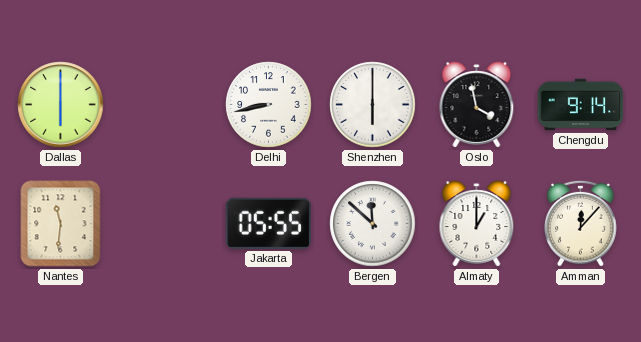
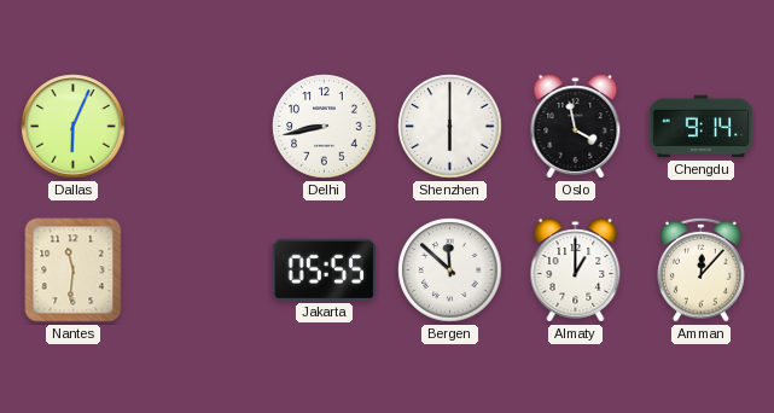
Dallas: 6:00 -> 6:04 (74, 127)
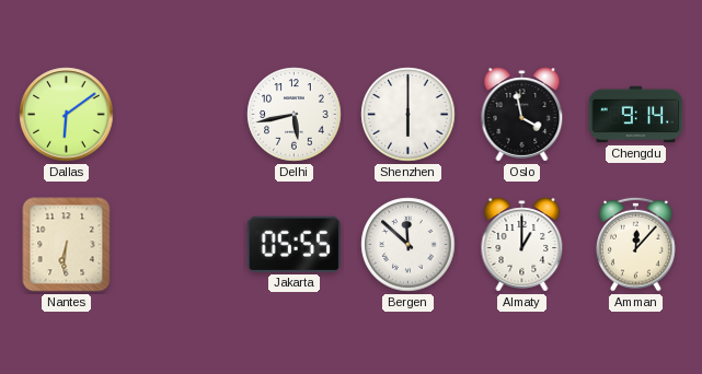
Dallas: 6:04 -> 6:09 (67, 115)
Delhi: 8:43 -> 5:43 (295, 115)
Nantes: 11:31 -> 6:31 (67, 245)
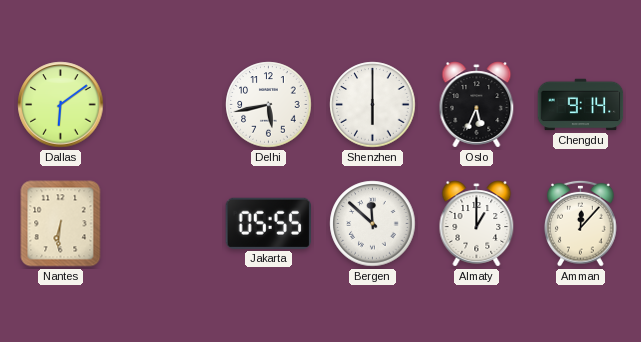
Oslo: 3:58 -> 5:34 (477, 105)
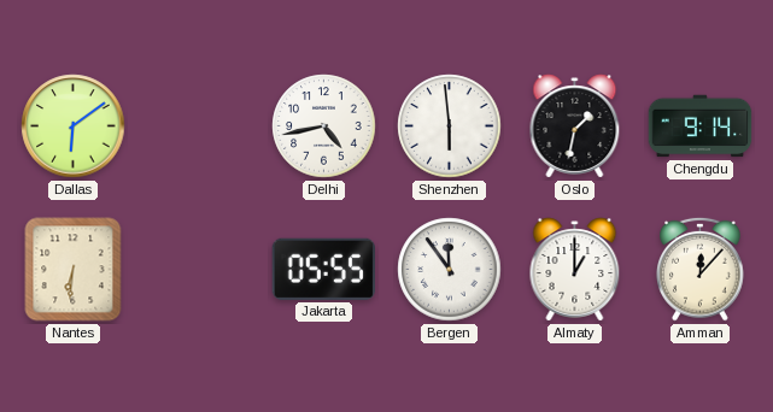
Delhi: 5:43 -> 4:43 (324, 126)
Shenzhen: 6:00 -> 5:59 (450, 126)
Oslo: 5:34 -> 1:32 (575, 126)
Bergen: 11:52 -> 11:54 (450, 270)
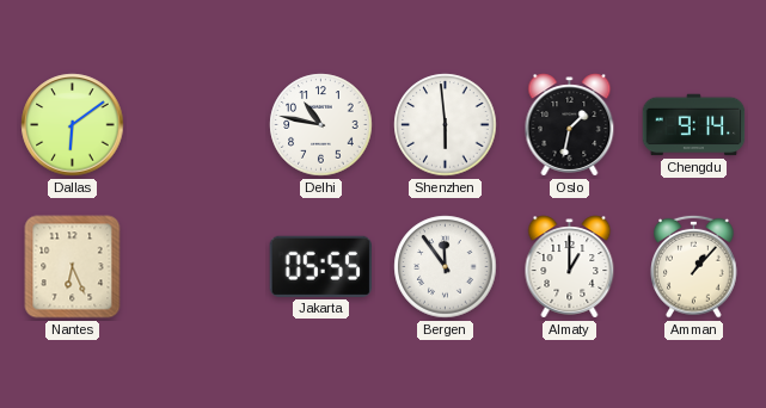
Delhi: 4:43 -> 10:47 (321, 125)
Nantes: 6:31 -> 6:26 (73, 267)
Amman: 12:07 -> 1:07 (694, 266)
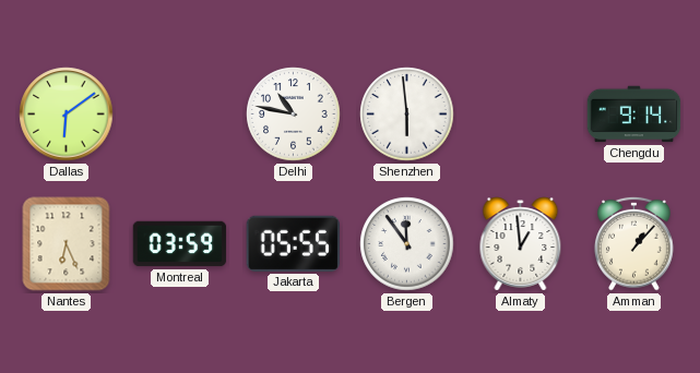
Oslo: 1:32 -> none (570, 125)
Montreal: none -> 03:59 (180, 244)
Almaty: 1:00 -> 12:59 (521, 244)
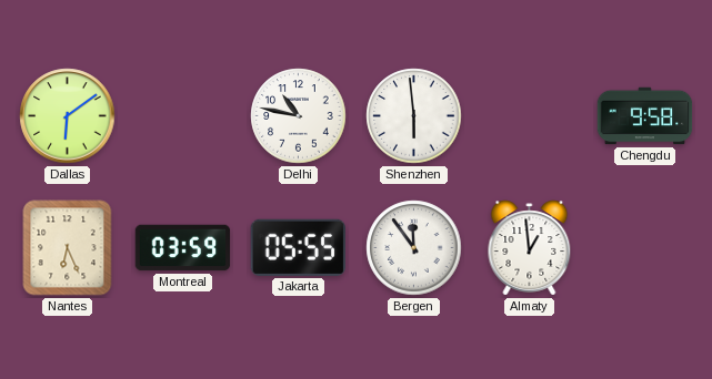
Chengdu: 9:14 -> 9:58 (645, 116)
Amman: 1:07 -> none (634, 243)
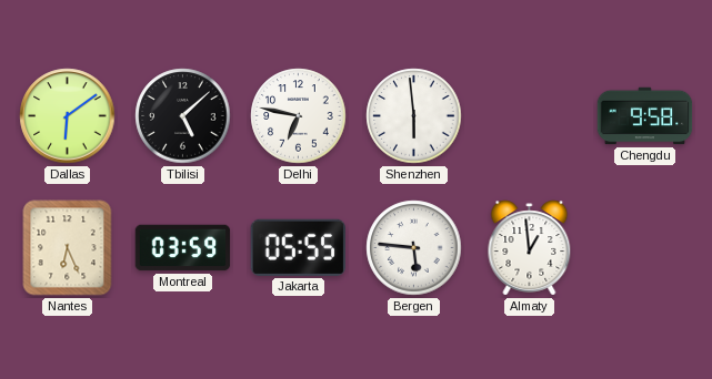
Tbilisi: none -> 5:08 (183, 116)
Delhi: 10:47 -> 6:47 (299, 116)
Bergen: 11:54 -> 5:46 (414, 248)
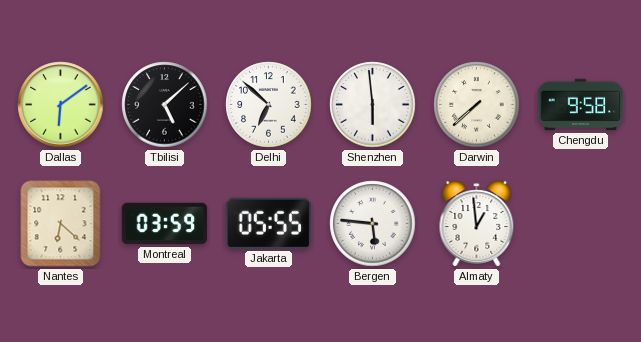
Delhi: 6:47 -> 6:52 (269, 105)
Darwin: none -> 7:38 (477, 105)
Nantes: 6:26 -> 6:22 (61, 224)
